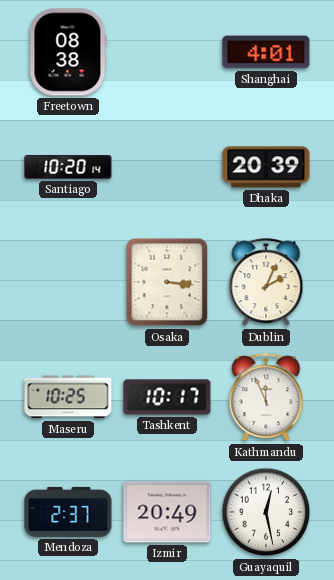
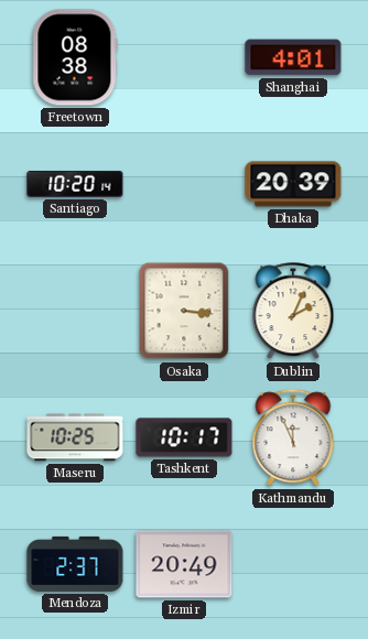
Guayaquil: 12:28 -> none (266, 512)
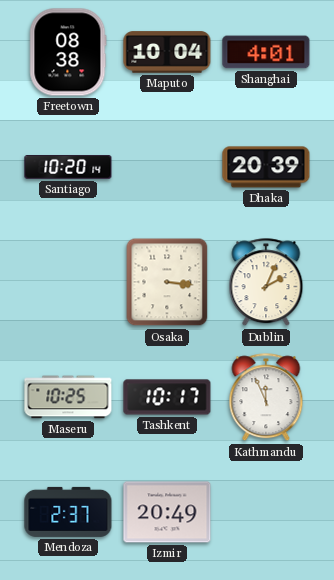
Maputo: none -> 10:04 (167, 52)
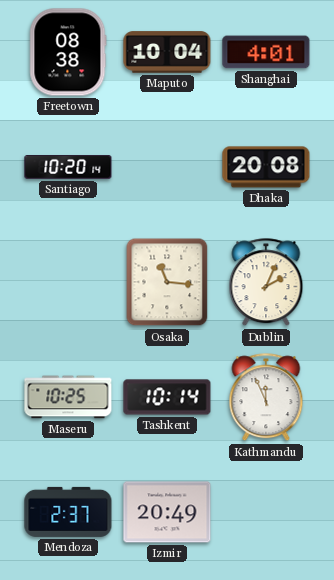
Dhaka: 20:39 -> 20:08 (266, 167)
Osaka: 3:16 -> 11:16 (167, 282)
Tashkent: 10:17 -> 10:14 (167, 397)
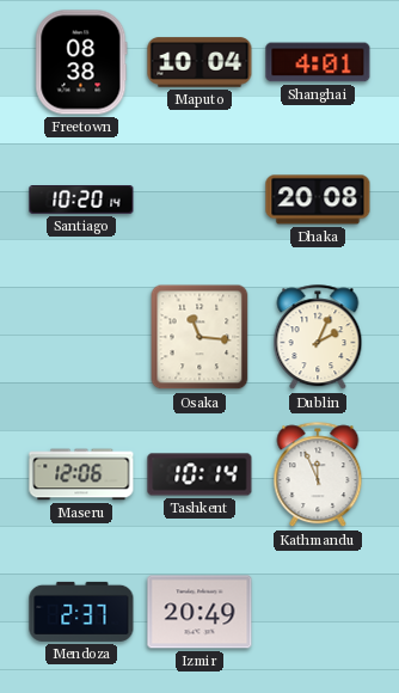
Maseru: 10:25 -> 12:06 (81, 474)
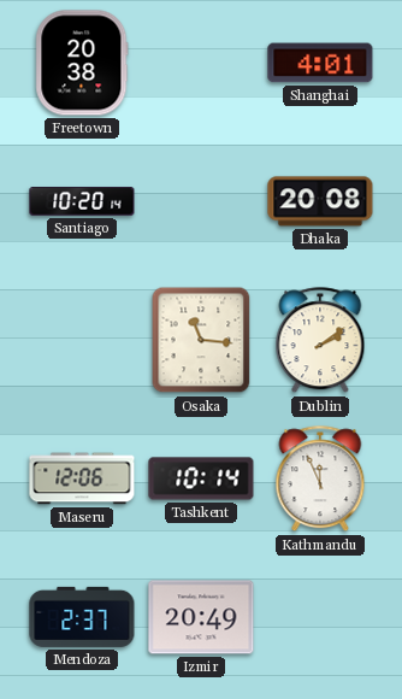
Freetown: 08:38 -> 20:38 (82, 63)
Maputo: 10:04 -> none (199, 62)
Dublin: 2:04 -> 2:09 (320, 341)
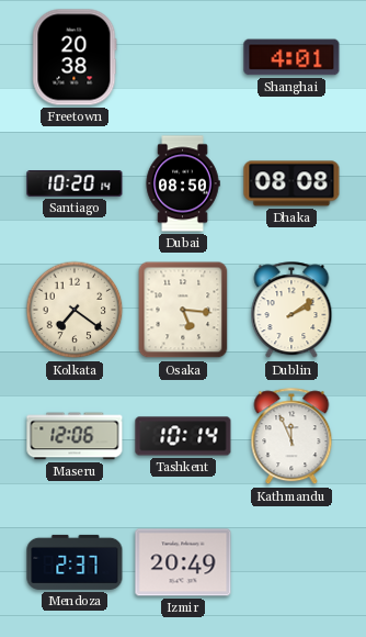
Dubai: none -> 08:50 (183, 183)
Dhaka: 20:08 -> 08:08 (291, 183)
Kolkata: none -> 7:21 (75, 310)
Osaka: 11:16 -> 5:16 (183, 310)
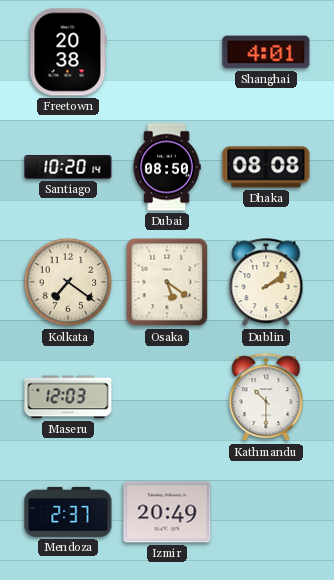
Osaka: 5:16 -> 5:21 (167, 282)
Maseru: 12:06 -> 12:03 (68, 397)
Tashkent: 10:14 -> none (183, 436)
Kathmandu: 11:56 -> 10:30 (266, 398)
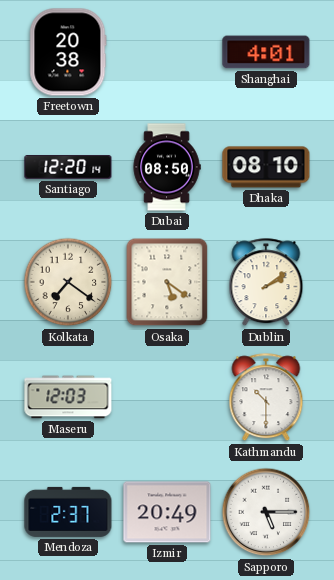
Santiago: 10:20 -> 12:20 (68, 167)
Dhaka: 08:08 -> 08:10 (266, 167)
Sapporo: none -> 5:15 (266, 512)
